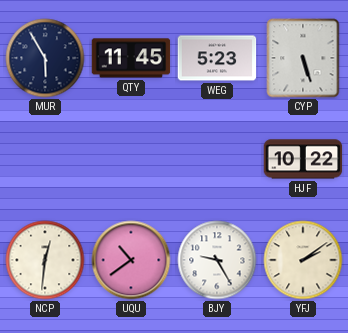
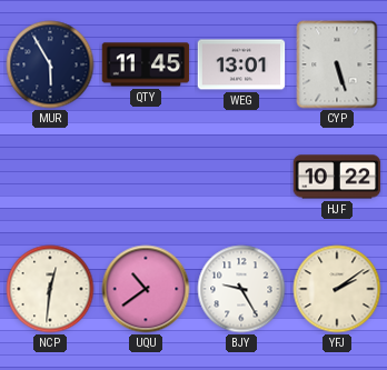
WEG: 5:23 -> 13:01 (241, 64)
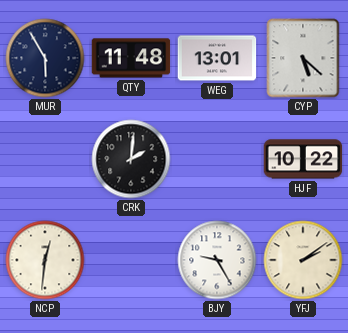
QTY: 11:45 -> 11:48 (131, 58)
CYP: 5:27 -> 5:22 (303, 58)
CRK: none -> 2:01 (131, 159)
UQU: 10:39 -> none (146, 289)
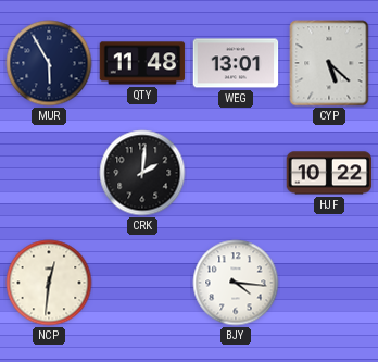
BJY: 9:25 -> 4:16 (236, 283)
YFJ: 2:09 -> none (303, 260)
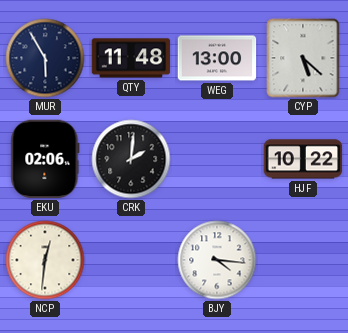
WEG: 13:01 -> 13:00 (217, 58)
EKU: none -> 02:06 (45, 159)
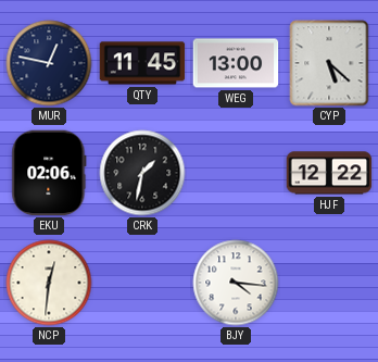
MUR: 5:55 -> 12:47 (49, 63)
QTY: 11:48 -> 11:45 (142, 63)
CRK: 2:01 -> 1:32 (142, 173)
HJF: 10:22 -> 12:22 (329, 173)
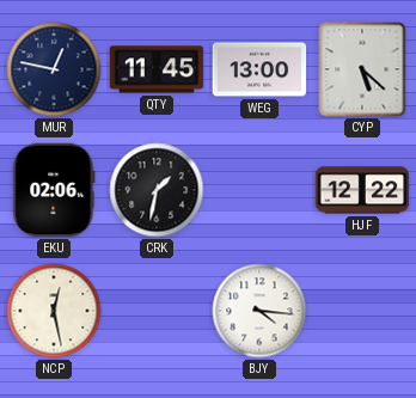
NCP: 12:31 -> 12:28 (54, 311)
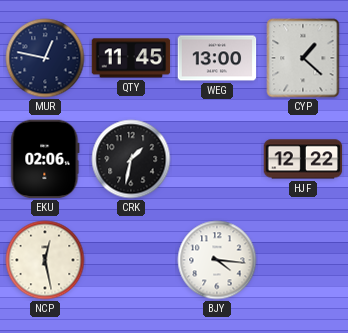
CYP: 5:22 -> 1:22 (303, 58)
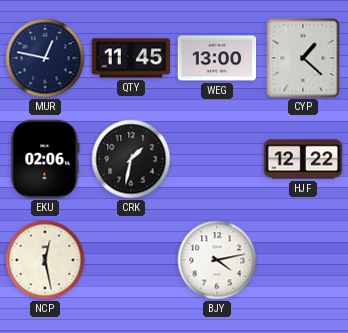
BJY: 4:16 -> 4:13 (217, 260)
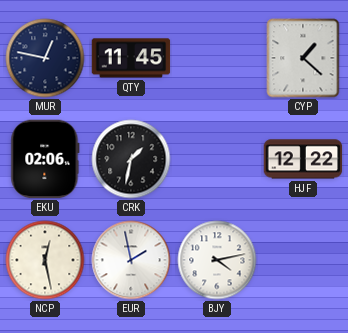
WEG: 13:00 -> none (217, 58)
EUR: none -> 1:58 (131, 260)
